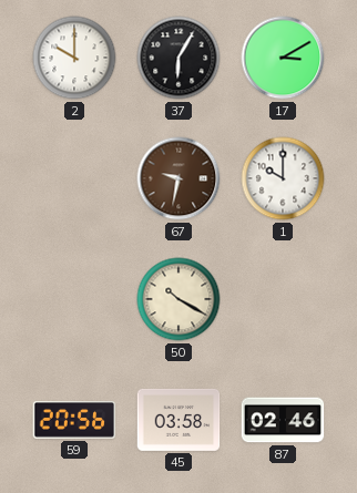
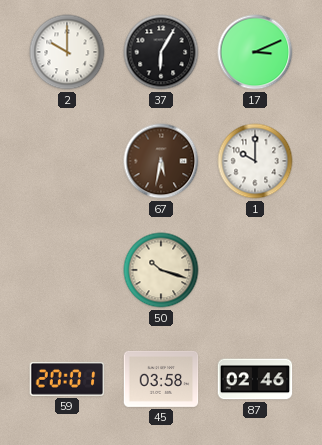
17: 3:10 -> 3:11 (255, 52)
67: 9:32 -> 5:32 (161, 161)
50: 10:20 -> 10:18 (161, 270)
59: 20:56 -> 20:01 (67, 379)
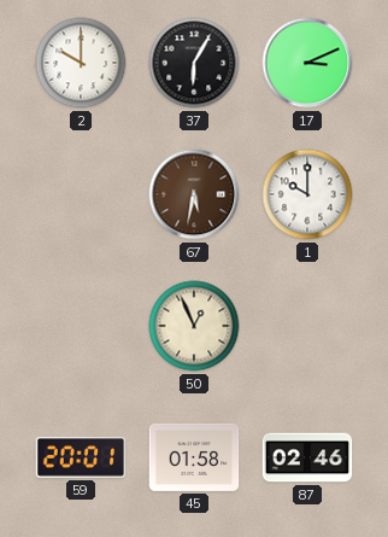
50: 10:18 -> 12:56 (194, 326)
45: 03:58 -> 01:58 (194, 457)
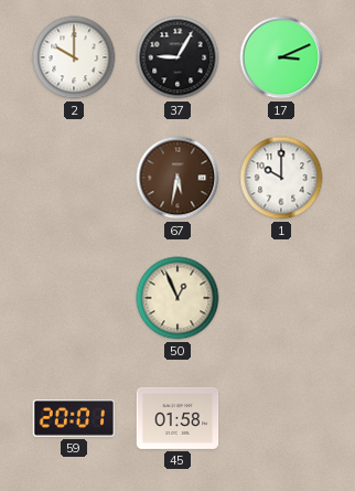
37: 6:05 -> 9:05 (177, 57)
87: 02:46 -> none (307, 457)
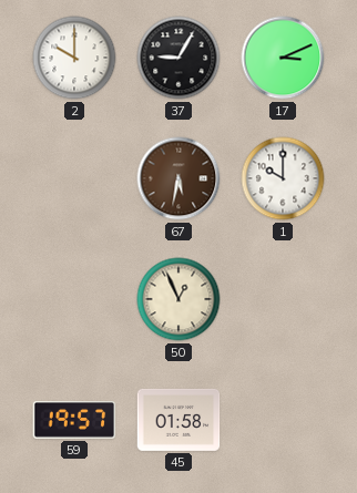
59: 20:01 -> 19:57 (74, 420)
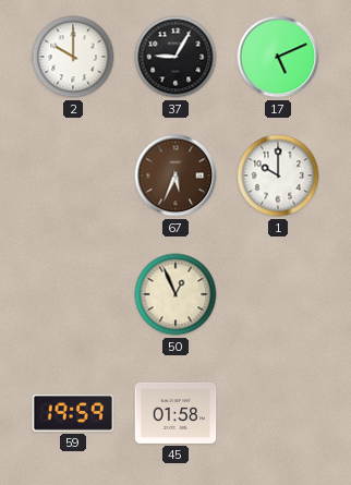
17: 3:11 -> 5:11 (278, 57)
67: 5:32 -> 5:34 (175, 175)
59: 19:57 -> 19:59 (73, 413)
